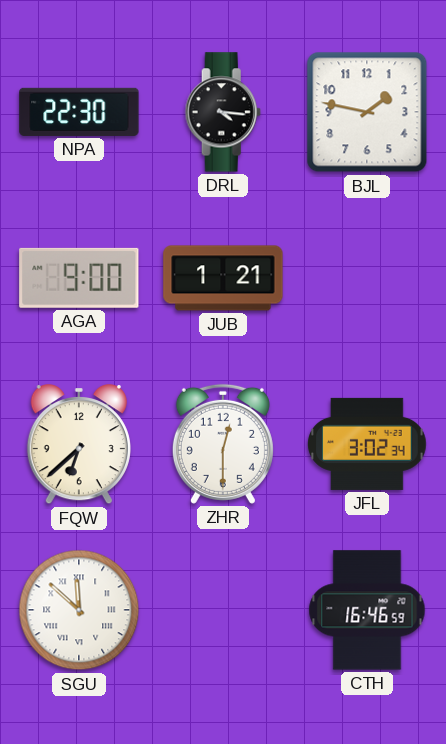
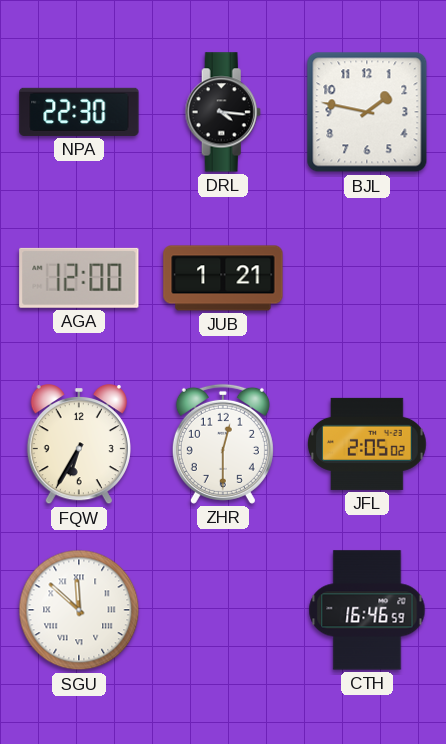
AGA: 9:00 -> 12:00 (79, 278)
FQW: 6:38 -> 6:35 (79, 445)
JFL: 3:02 -> 2:05 (367, 444)
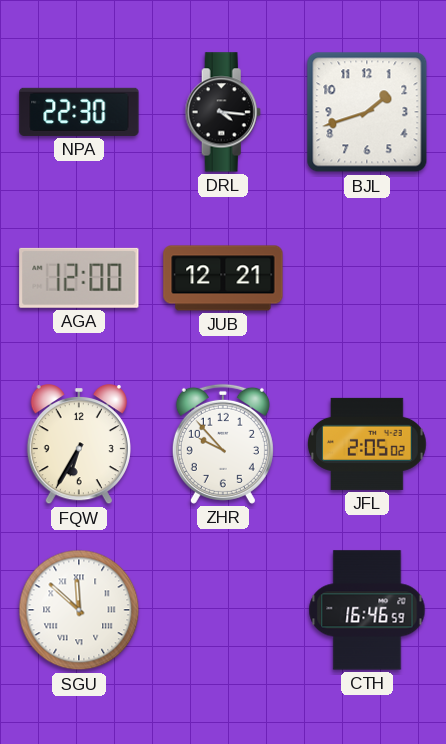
BJL: 1:47 -> 1:42 (367, 112)
JUB: 1:21 -> 12:21 (223, 278)
ZHR: 12:30 -> 9:53 (223, 444)
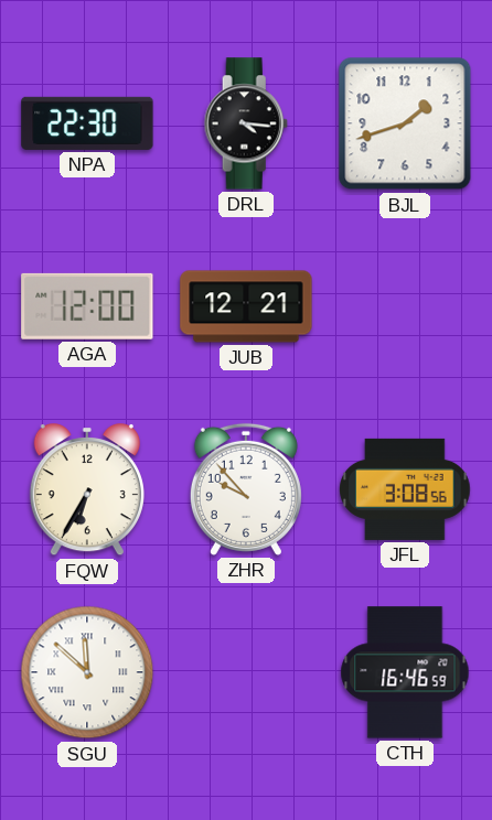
JFL: 2:05 -> 3:08 (405, 489)
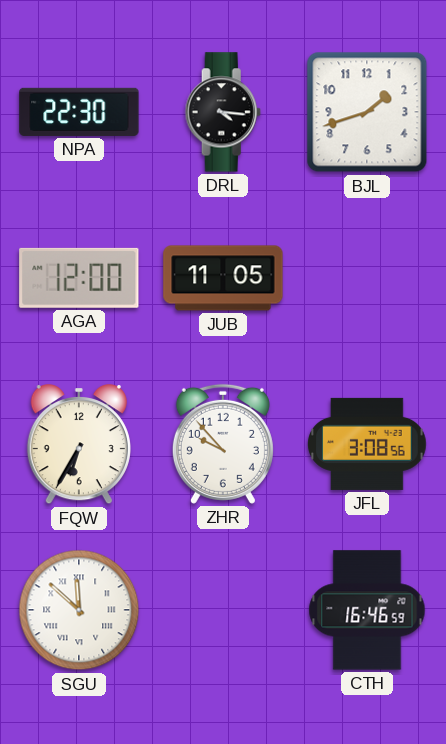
JUB: 12:21 -> 11:05 (223, 278)
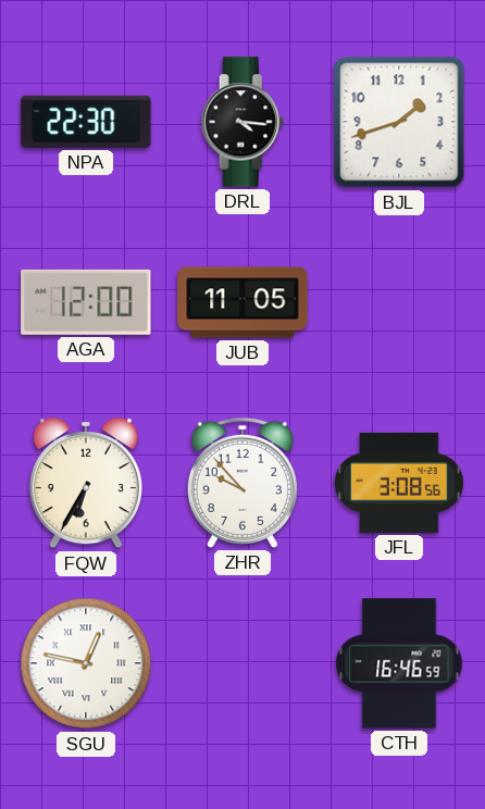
SGU: 11:52 -> 12:47 (86, 663)
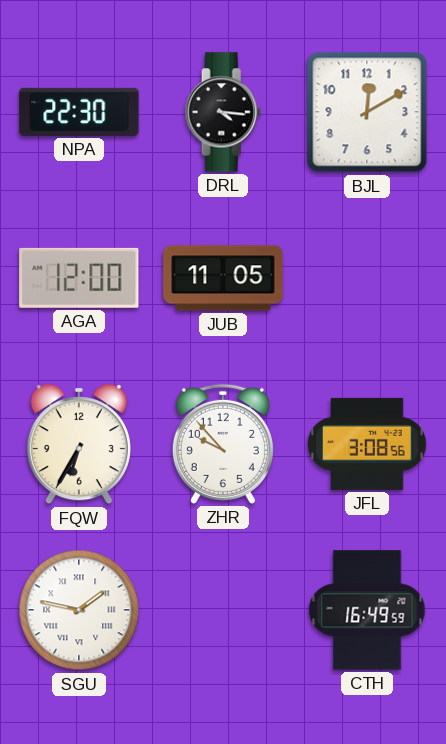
BJL: 1:42 -> 12:10 (367, 112)
SGU: 12:47 -> 1:47 (79, 610)
CTH: 16:46 -> 16:49 (367, 610)
